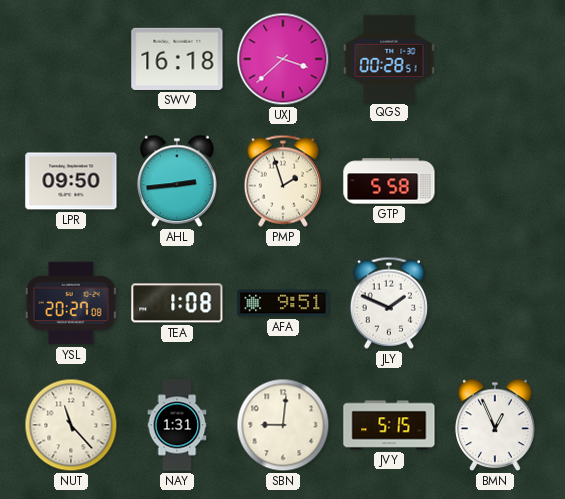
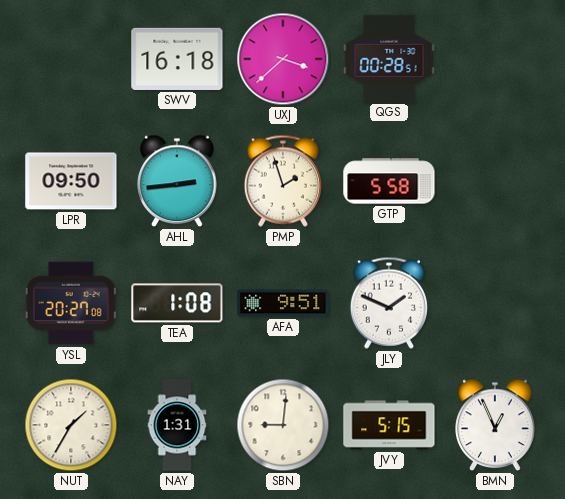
NUT: 11:23 -> 1:35 (71, 425)
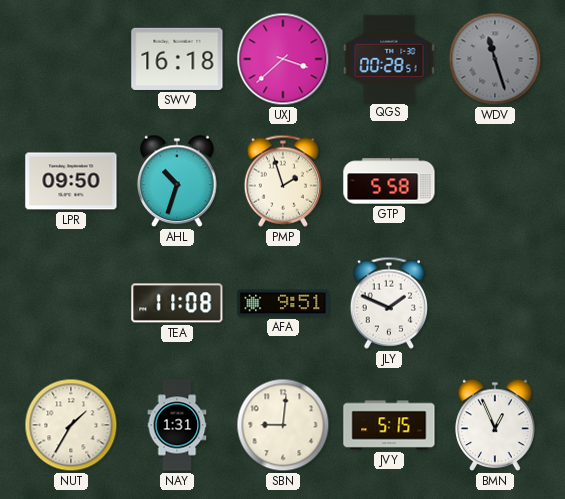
WDV: none -> 11:27 (495, 59)
AHL: 2:44 -> 10:33 (177, 181)
YSL: 20:27 -> none (71, 303)
TEA: 1:08 -> 11:08 (177, 303)
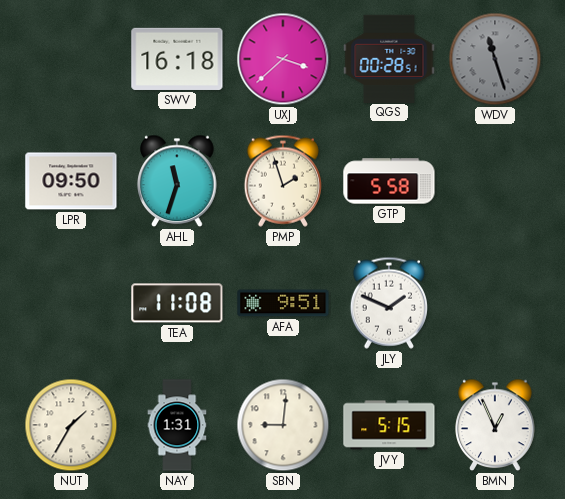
AHL: 10:33 -> 11:33 (177, 181)
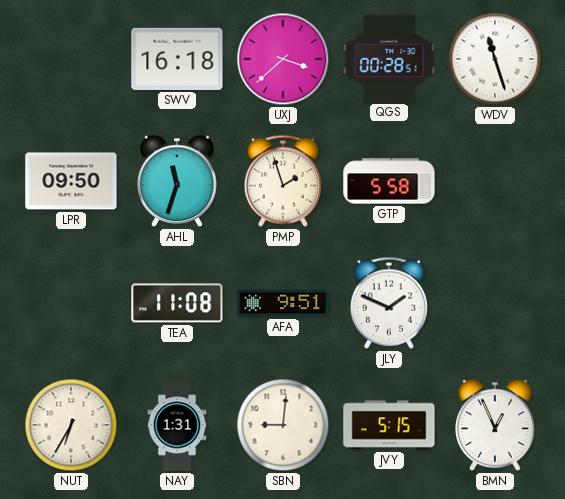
WDV dial: grey -> white (495, 59)
NUT: 1:35 -> 6:35 (71, 425)
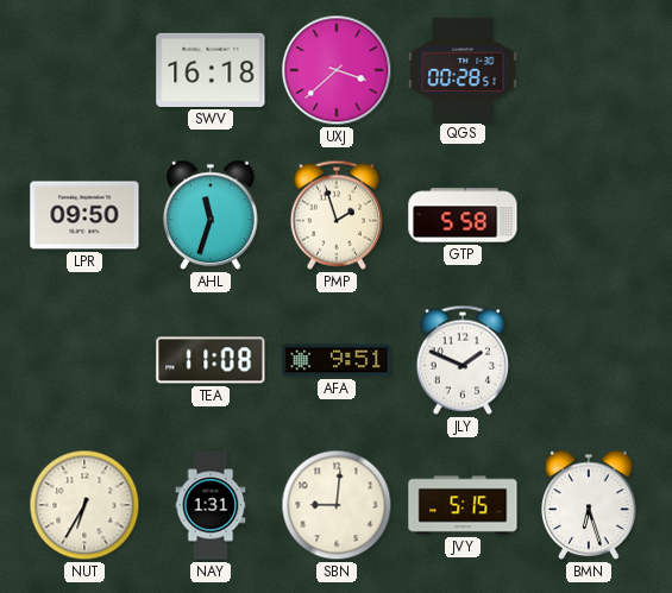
WDV: 11:27 -> none (495, 59)
BMN: 12:56 -> 6:27 (589, 505)
